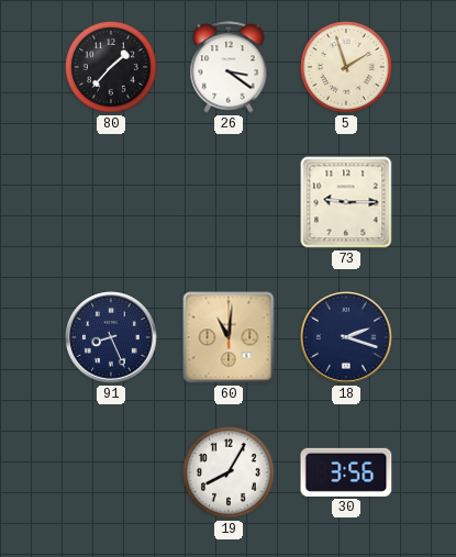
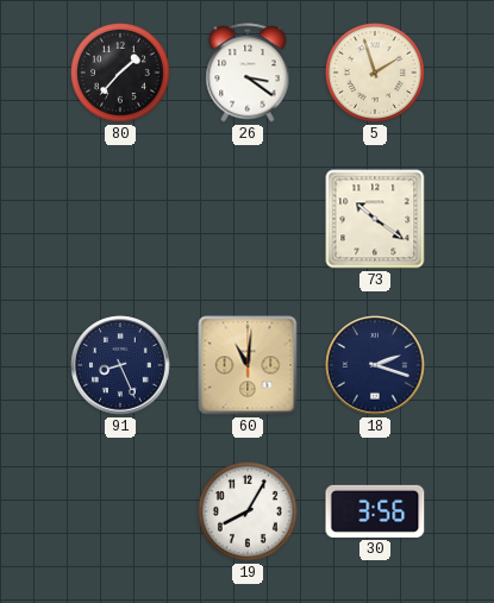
73: 9:15 -> 10:21 (375, 219)
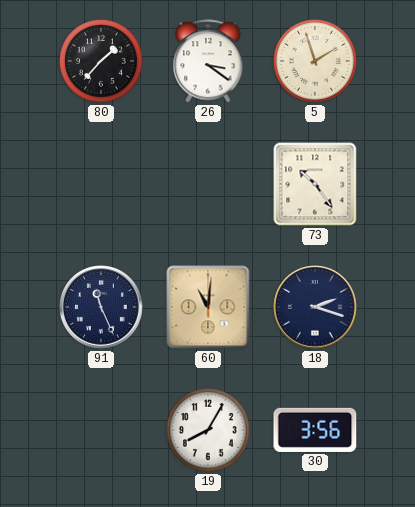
73: 10:21 -> 10:24 (315, 184)
91: 8:26 -> 11:26 (101, 307)
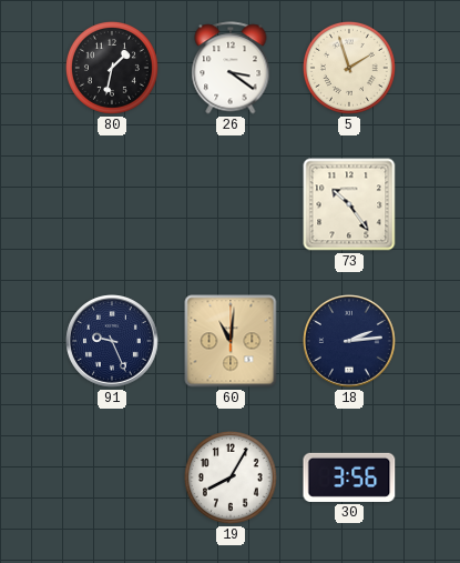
80: 1:37 -> 1:32 (112, 68)
91: 11:26 -> 9:26 (112, 341)
18: 2:18 -> 2:14 (349, 341)
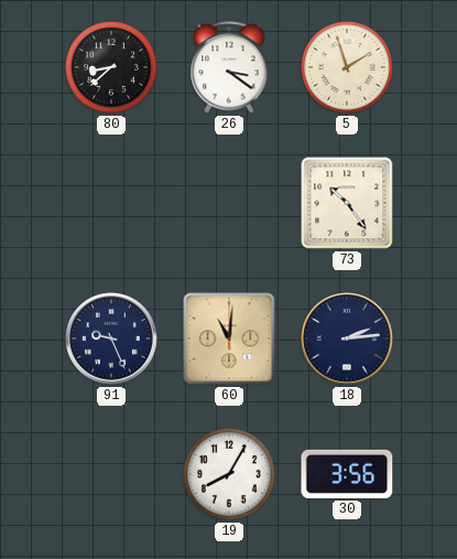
80: 1:32 -> 8:38 (111, 67)
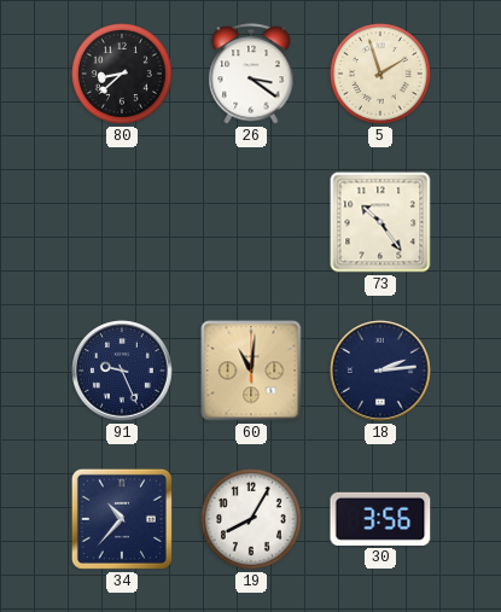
34: none -> 10:37 (122, 519)
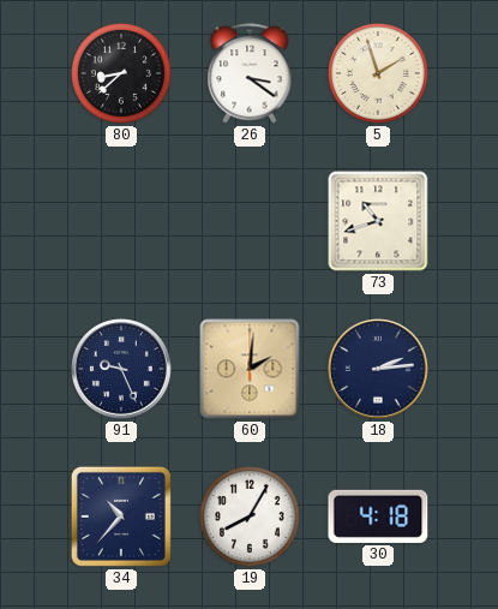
73: 10:24 -> 10:42 (378, 221)
60: 11:01 -> 2:01 (250, 369)
30: 3:56 -> 4:18 (378, 517)
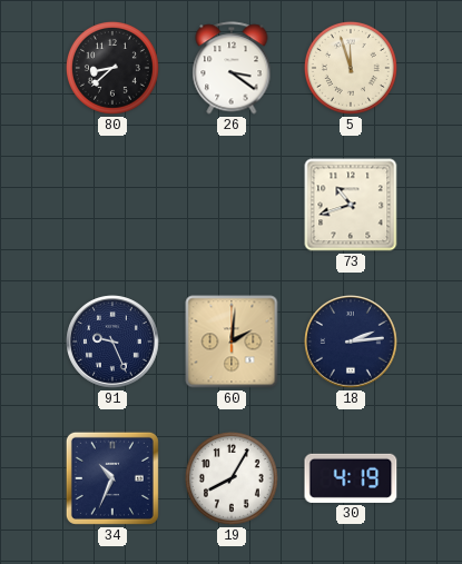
5: 1:57 -> 11:57 (351, 68)
34: 10:37 -> 10:34 (112, 478)
30: 4:18 -> 4:19 (351, 478)
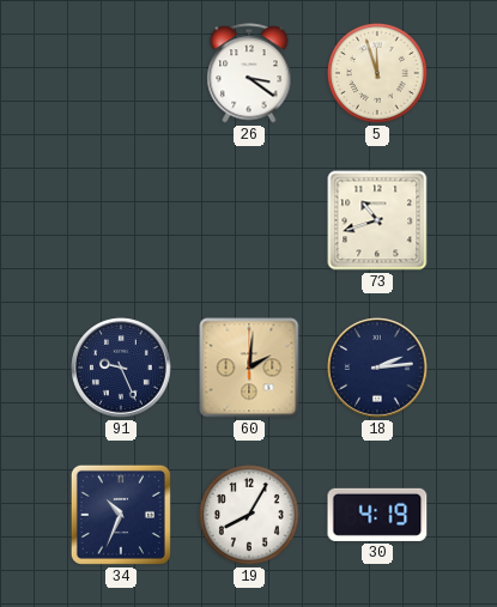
80: 8:38 -> none (112, 68)
